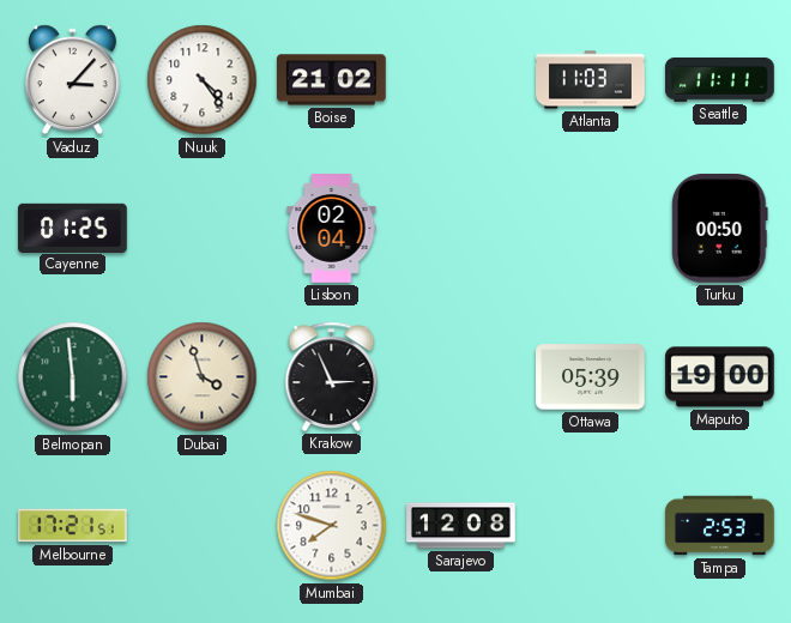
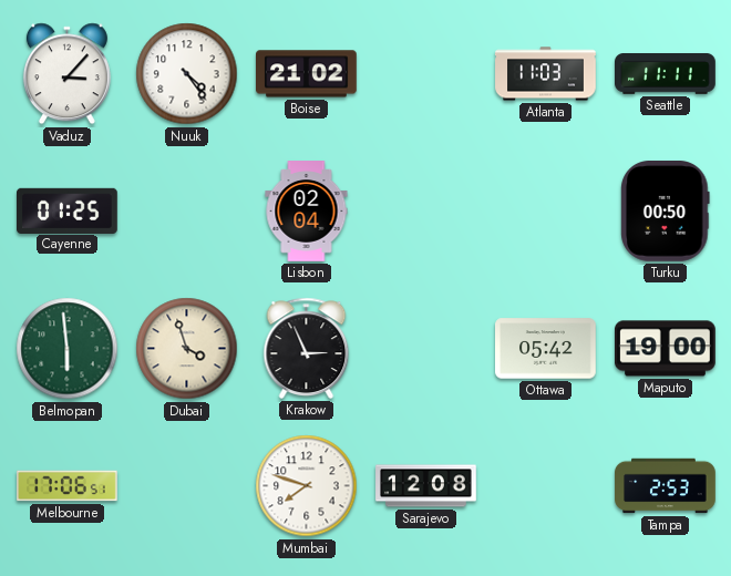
Ottawa: 05:39 -> 05:42 (546, 349)
Melbourne: 17:21 -> 17:06 (68, 486)
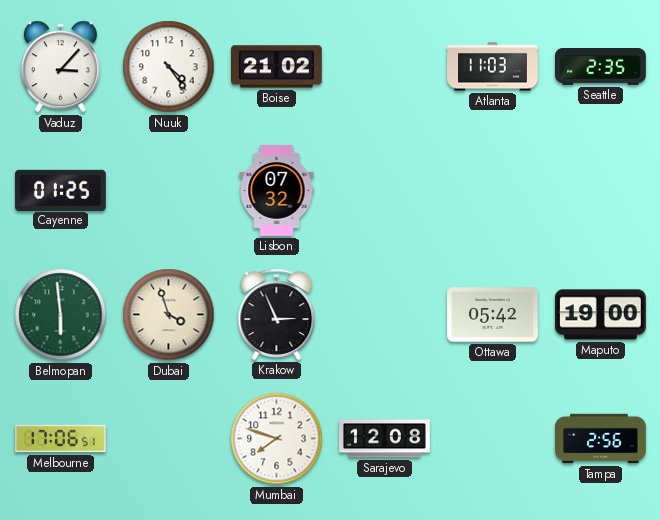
Seattle: 11:11 -> 2:35 (601, 67)
Lisbon: 02:04 -> 07:32 (277, 191)
Turku: 00:50 -> none (666, 212)
Tampa: 2:53 -> 2:56 (601, 439)
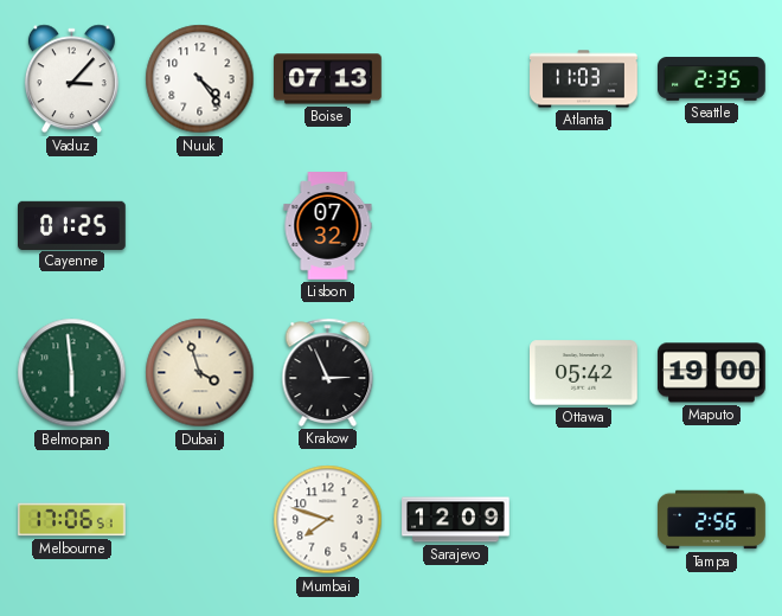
Boise: 21:02 -> 07:13 (328, 79)
Sarajevo: 12:08 -> 12:09 (456, 520)
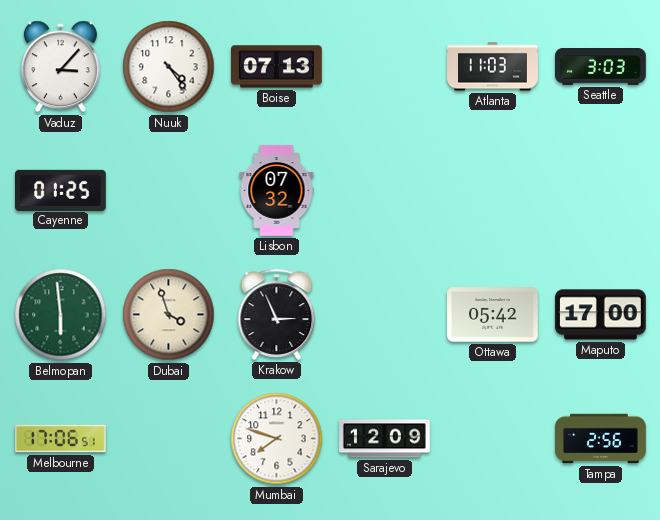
Seattle: 2:35 -> 3:03 (601, 67)
Maputo: 19:00 -> 17:00 (601, 315)
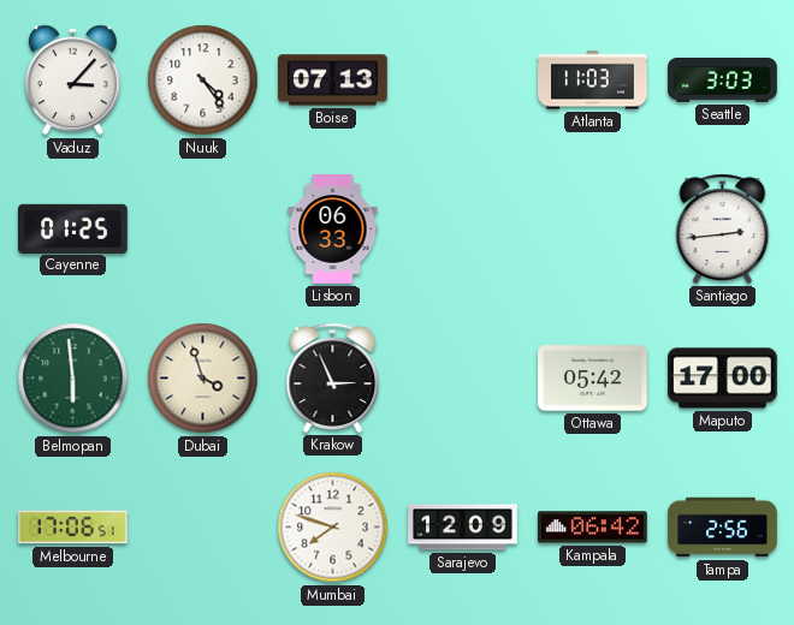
Lisbon: 07:32 -> 06:33 (333, 230)
Santiago: none -> 2:44 (723, 228)
Kampala: none -> 06:42 (593, 528)
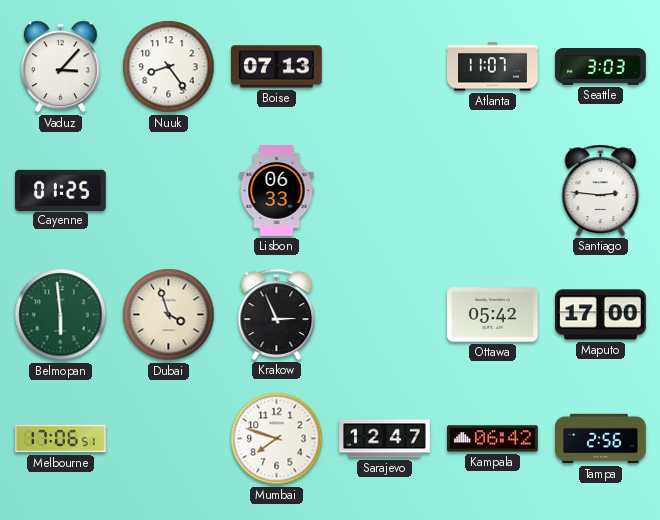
Nuuk: 4:24 -> 8:24 (169, 67)
Atlanta: 11:03 -> 11:07 (493, 67)
Santiago: 2:44 -> 2:46 (601, 190)
Sarajevo: 12:09 -> 12:47 (385, 439)
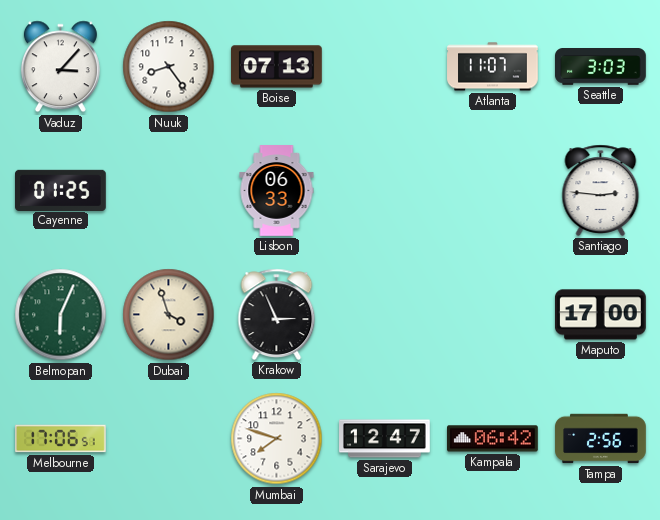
Belmopan: 5:59 -> 6:04 (61, 315)
Ottawa: 05:42 -> none (493, 315)
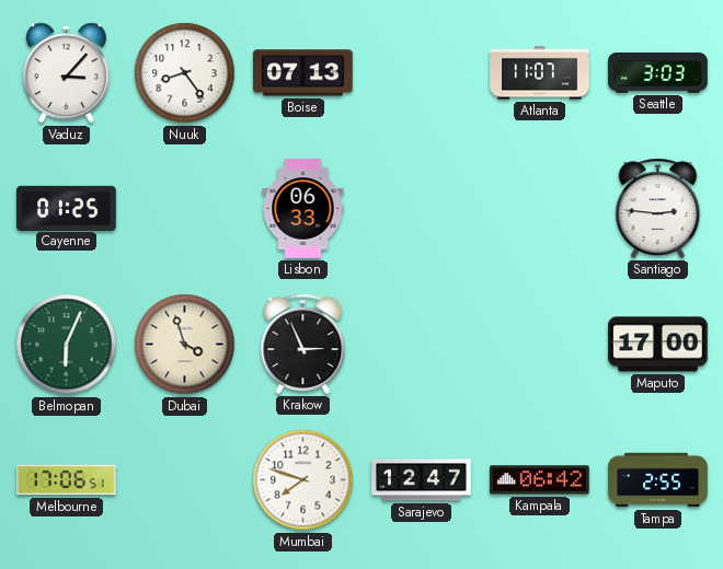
Tampa: 2:56 -> 2:55 (658, 480)
